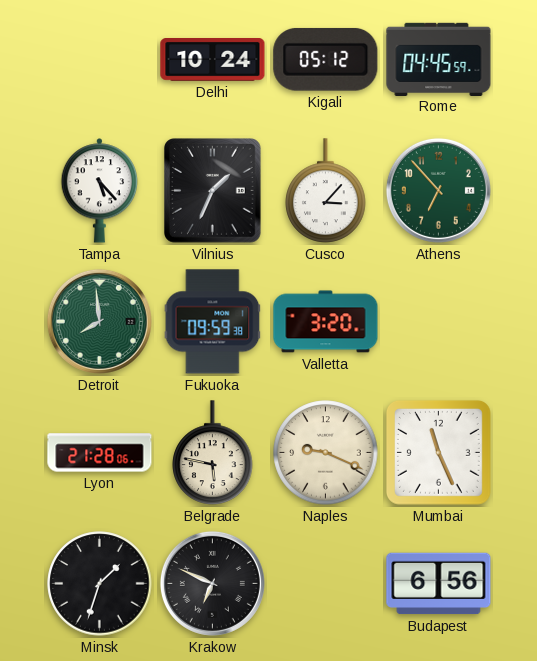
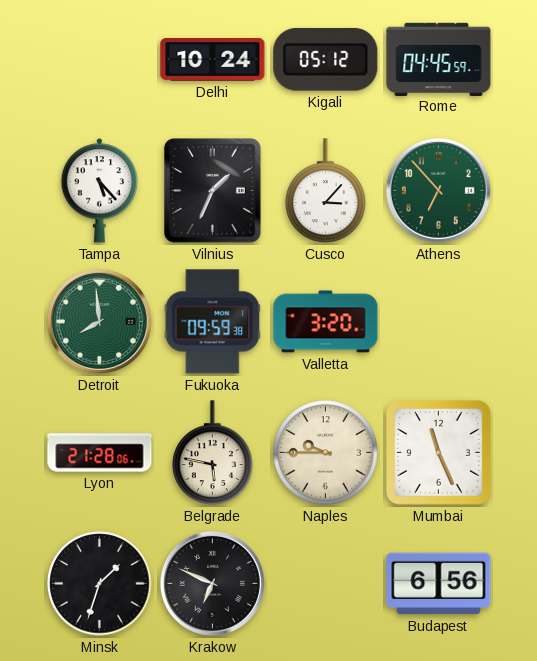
Naples: 9:19 -> 9:45 (326, 453)
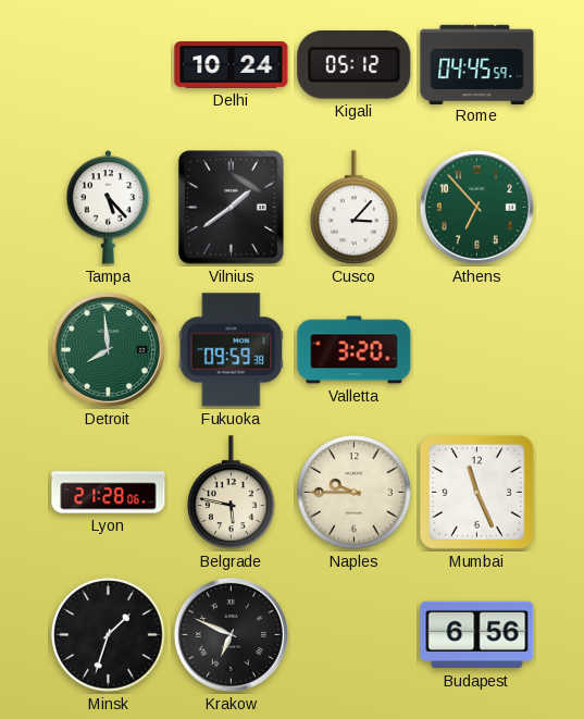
Vilnius: 1:34 -> 1:39 (232, 208)
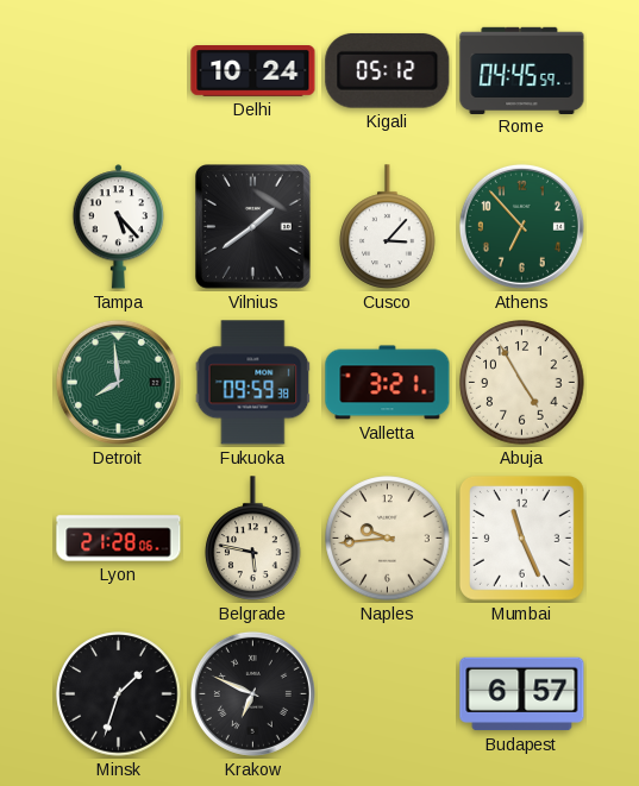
Valletta: 3:20 -> 3:21 (388, 383)
Abuja: none -> 4:55 (522, 383)
Naples: 9:45 -> 9:44 (388, 539)
Budapest: 6:56 -> 6:57 (522, 694)
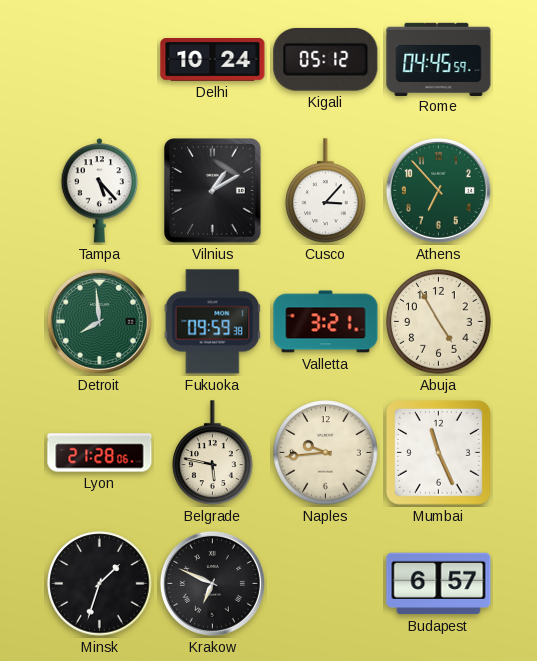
Vilnius: 1:39 -> 1:10 (213, 191)
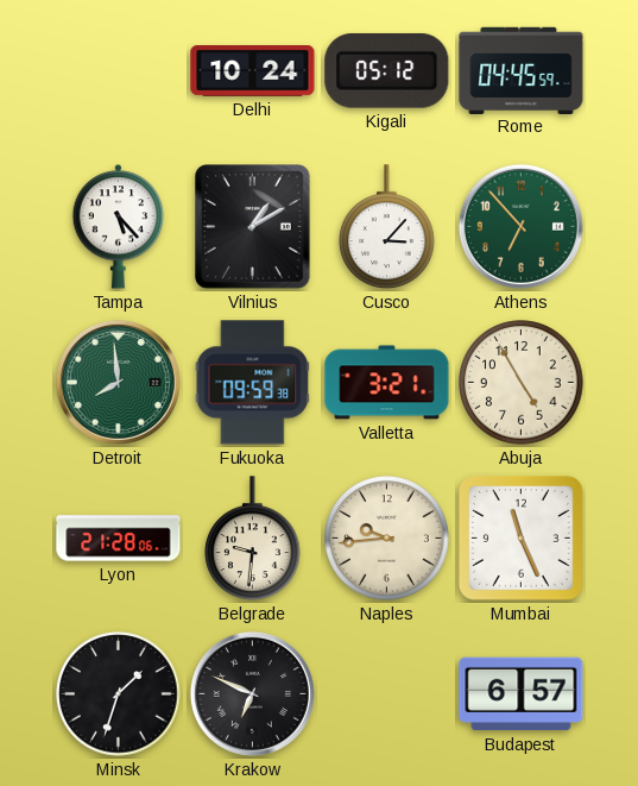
Belgrade: 5:47 -> 9:31 (253, 539)
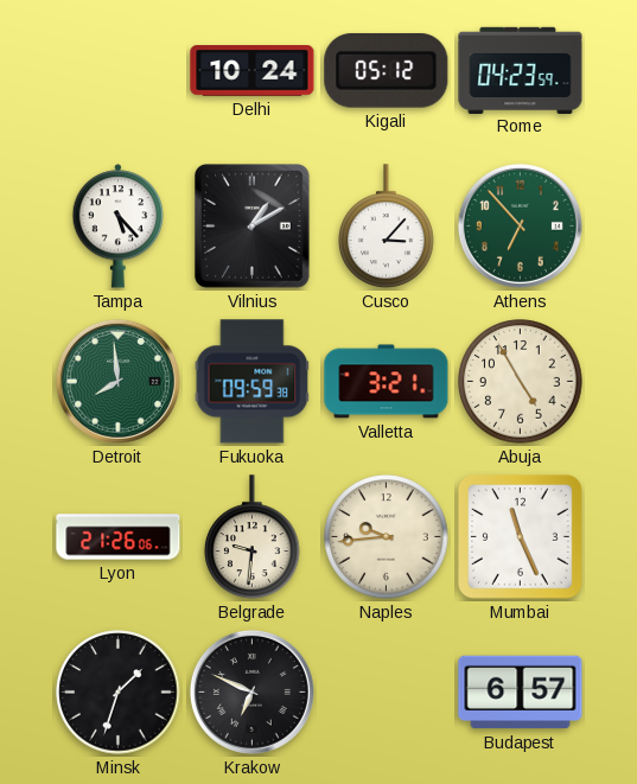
Rome: 04:45 -> 04:23 (521, 70)
Lyon: 21:28 -> 21:26 (119, 537)
